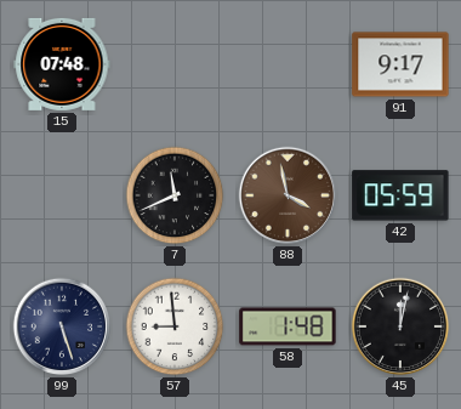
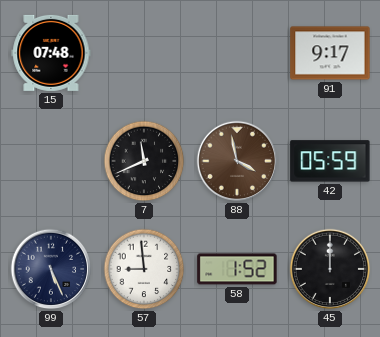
99: 5:27 -> 5:26 (51, 269)
58: 1:48 -> 1:52 (237, 269)
45: 12:02 -> 12:00 (330, 269)
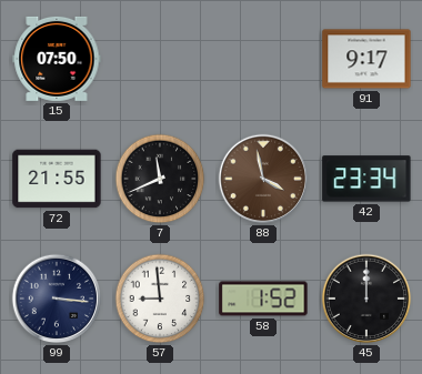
15: 07:48 -> 07:50 (57, 59)
72: none -> 21:55 (57, 179)
42: 05:59 -> 23:34 (366, 179)
99: 5:26 -> 3:16 (57, 299)
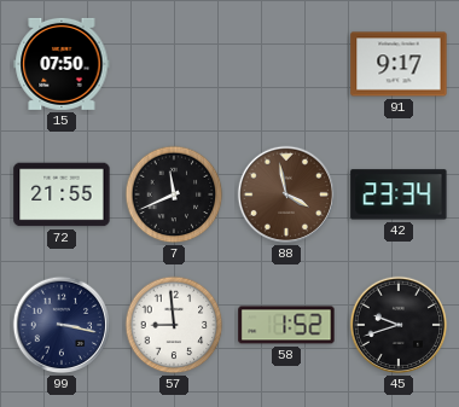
99: 3:16 -> 3:17 (62, 325)
45: 12:00 -> 9:42 (399, 325)
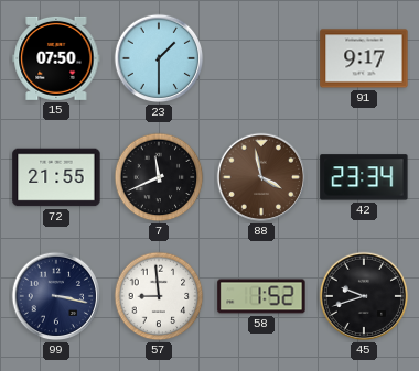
23: none -> 1:30 (159, 58)
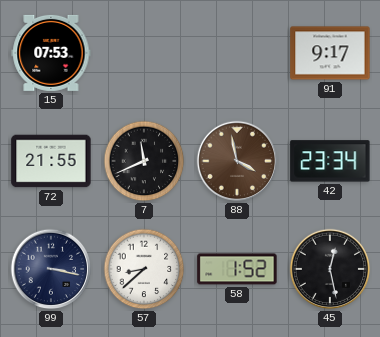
15: 07:50 -> 07:53 (51, 53)
23: 1:30 -> none (159, 58)
57: 8:59 -> 8:38 (144, 269)
45: 9:42 -> 12:28 (330, 269)
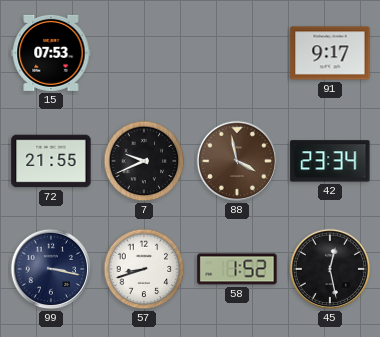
7: 11:41 -> 9:41 (144, 161)
57: 8:38 -> 8:42 (144, 269)
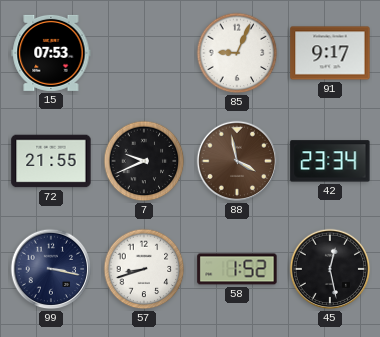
85: none -> 9:04 (237, 53)
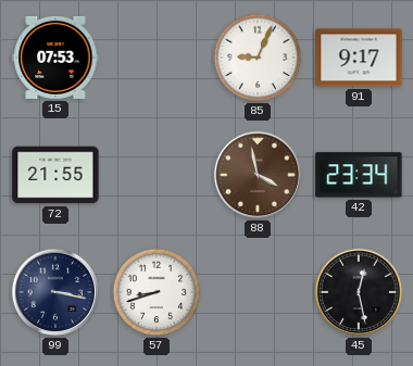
7: 9:41 -> none (144, 161)
58: 1:52 -> none (237, 269)
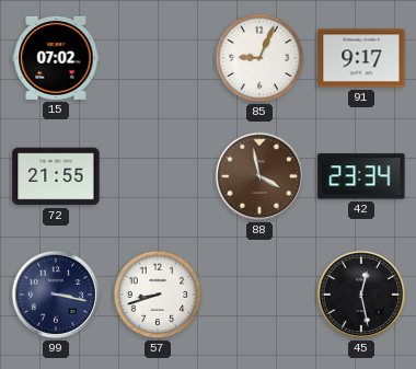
15: 07:53 -> 07:02 (56, 58)
